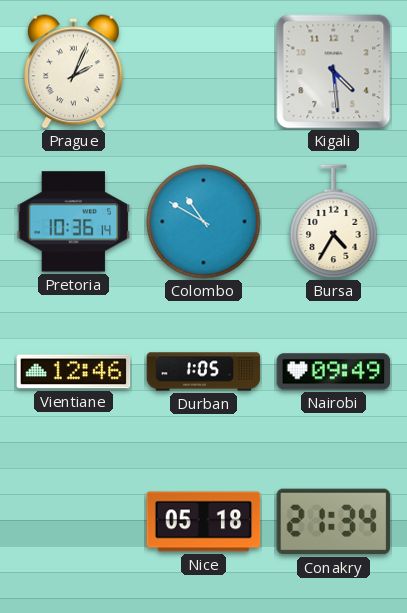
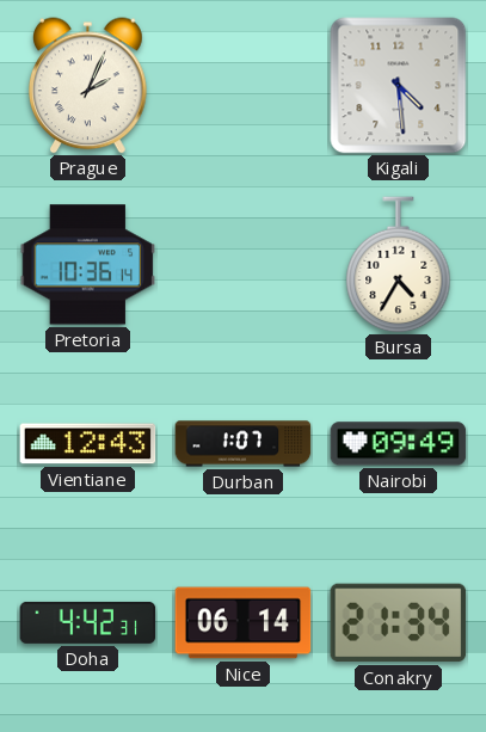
Colombo: 10:50 -> none (204, 222)
Vientiane: 12:46 -> 12:43 (88, 444)
Durban: 1:05 -> 1:07 (244, 444)
Doha: none -> 4:42 (88, 622)
Nice: 05:18 -> 06:14 (244, 623)
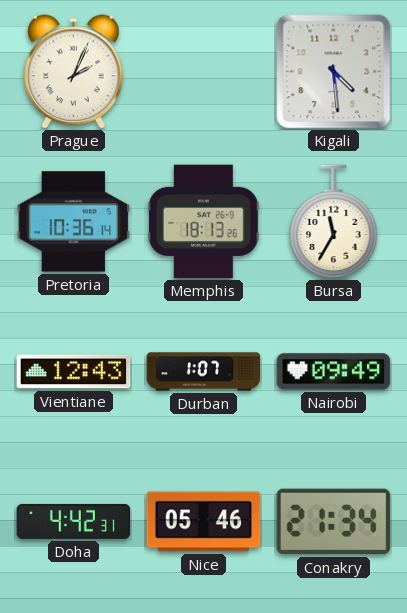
Memphis: none -> 18:13 (204, 222)
Bursa: 4:35 -> 11:35 (334, 222)
Nice: 06:14 -> 05:46 (204, 522)
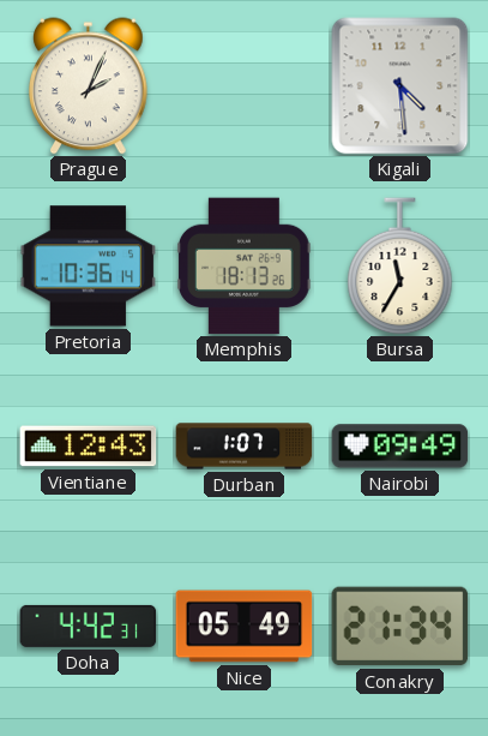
Nice: 05:46 -> 05:49 (245, 627)
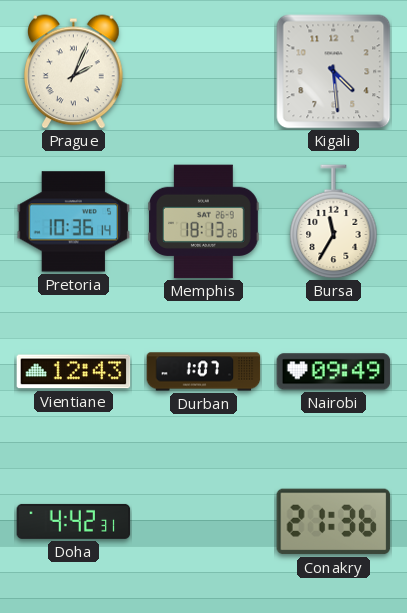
Nice: 05:49 -> none (245, 627)
Conakry: 21:34 -> 21:36 (334, 522)
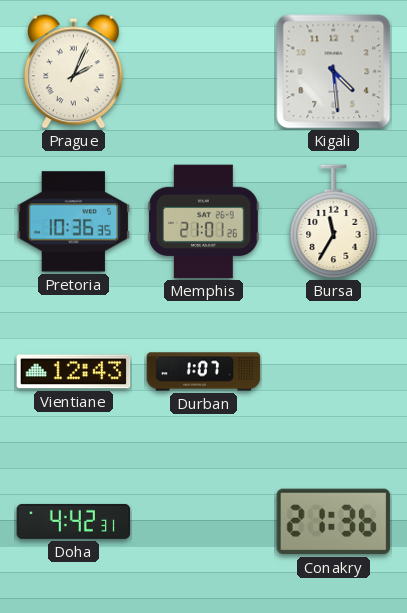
Pretoria: 10:36:14 -> 10:36:35 (74, 222)
Memphis: 18:13 -> 21:01 (204, 222)
Nairobi: 09:49 -> none (334, 372)
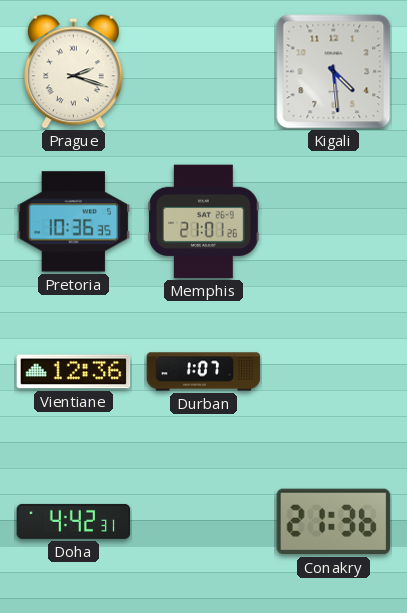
Prague: 2:04 -> 2:18 (74, 72)
Bursa: 11:35 -> none (334, 222)
Vientiane: 12:43 -> 12:36 (74, 372)
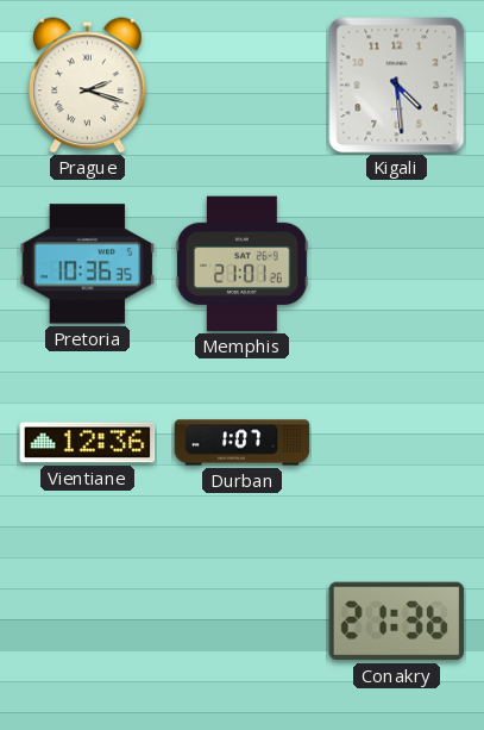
Doha: 4:42 -> none (74, 521)
